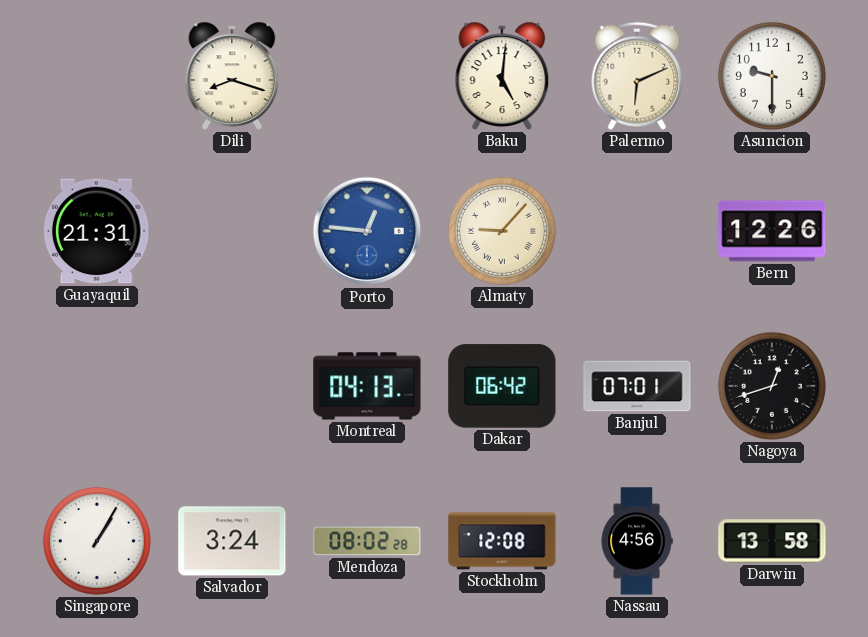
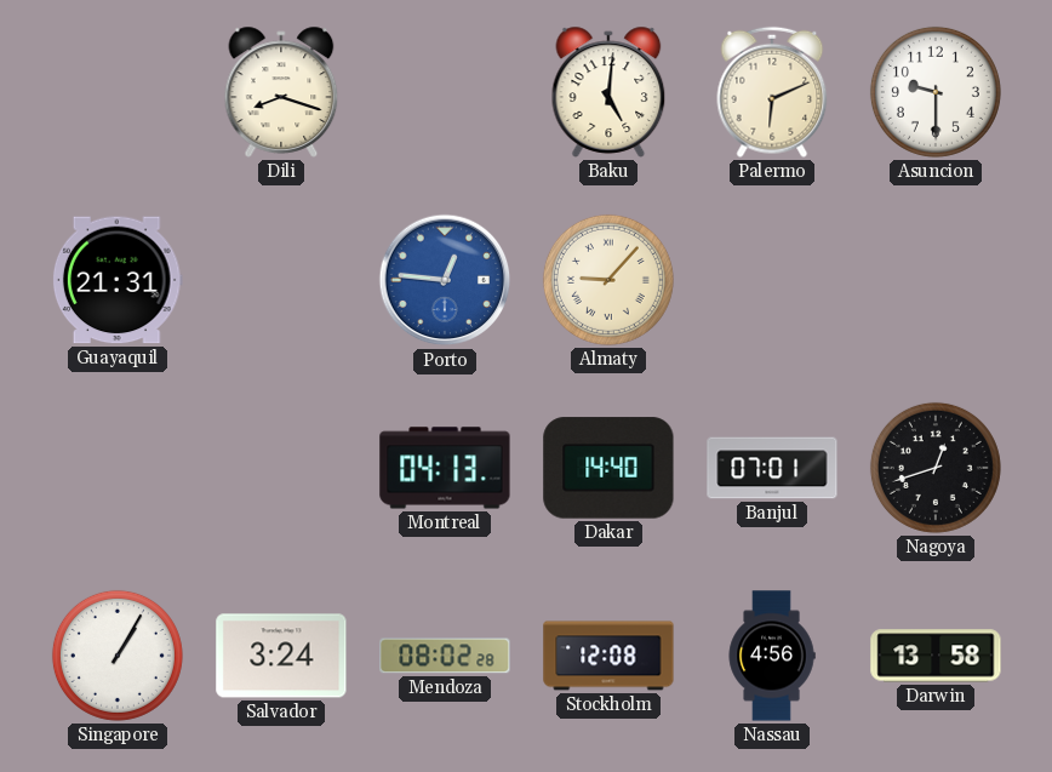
Bern: 12:26 -> none (772, 231)
Dakar: 06:42 -> 14:40 (608, 468)
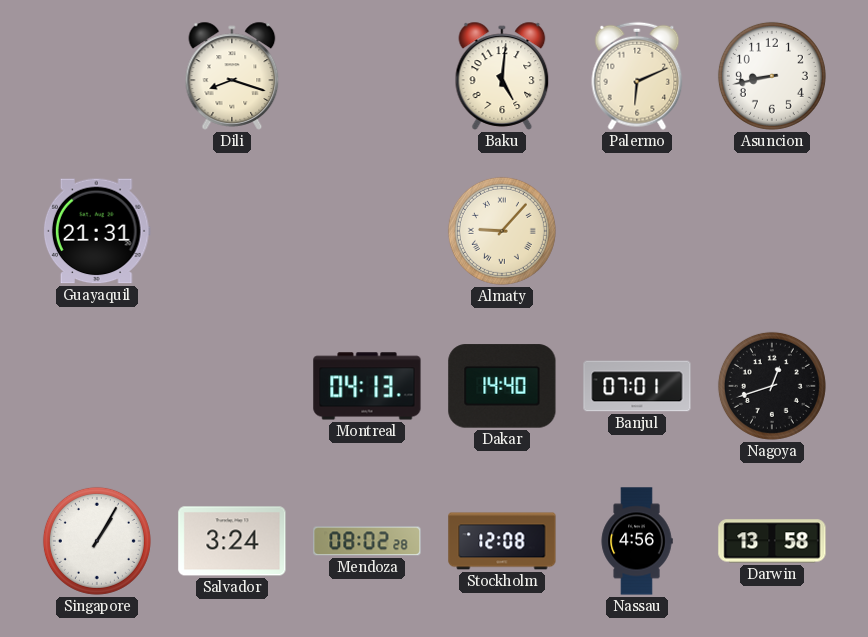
Asuncion: 9:30 -> 8:43 (772, 76)
Porto: 12:46 -> none (445, 280)
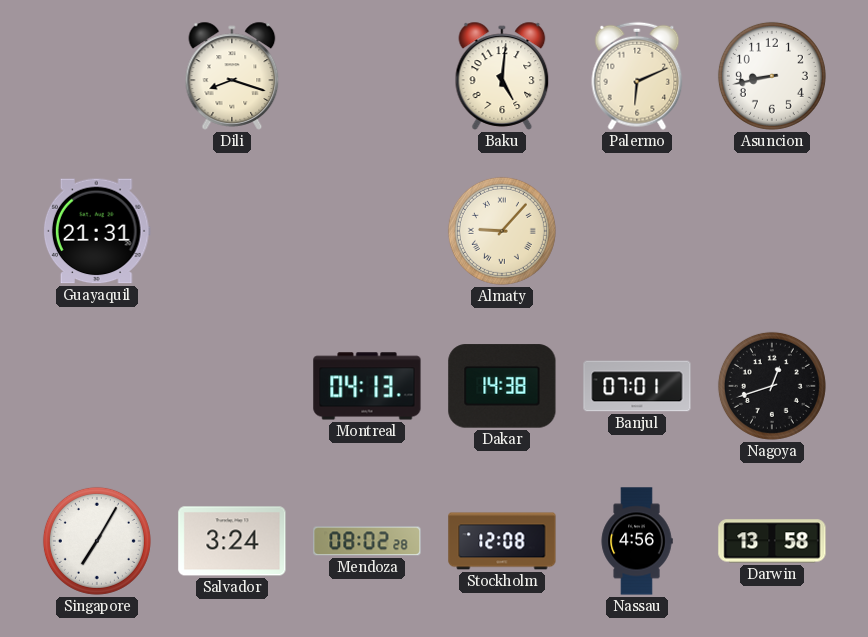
Dakar: 14:40 -> 14:38 (502, 386)
Singapore: 1:05 -> 7:05 (97, 541)
